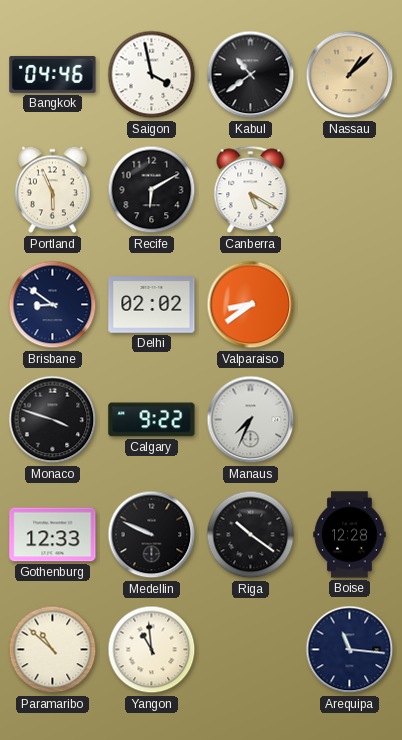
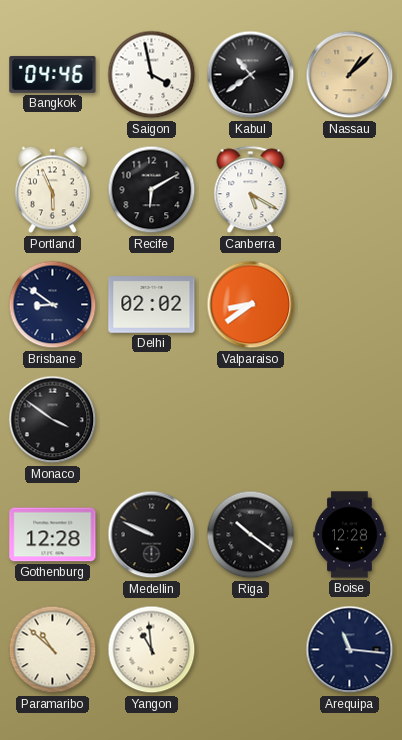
Monaco: 3:48 -> 3:51 (53, 420)
Calgary: 9:22 -> none (152, 420)
Manaus: 7:34 -> none (251, 420)
Gothenburg: 12:33 -> 12:28 (53, 535)
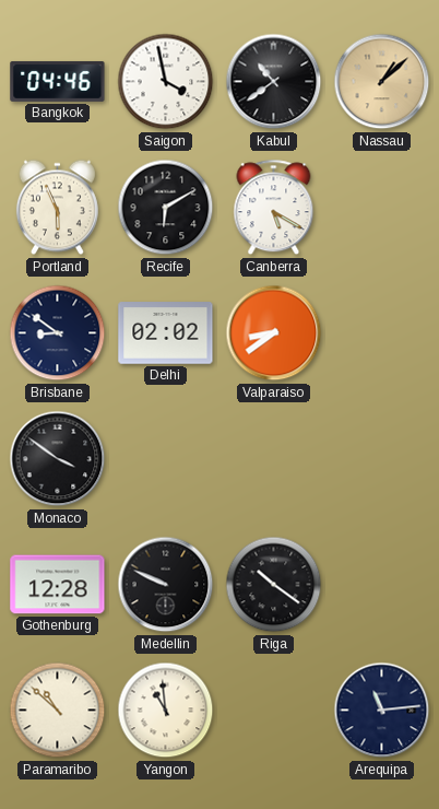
Boise: 12:28 -> none (350, 535)
Arequipa: 11:16 -> 11:14 (382, 711)
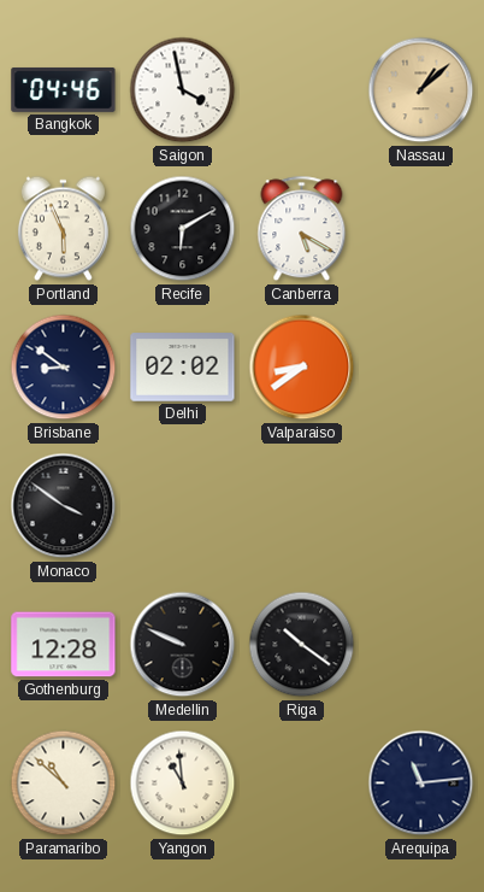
Kabul: 10:39 -> none (274, 82)
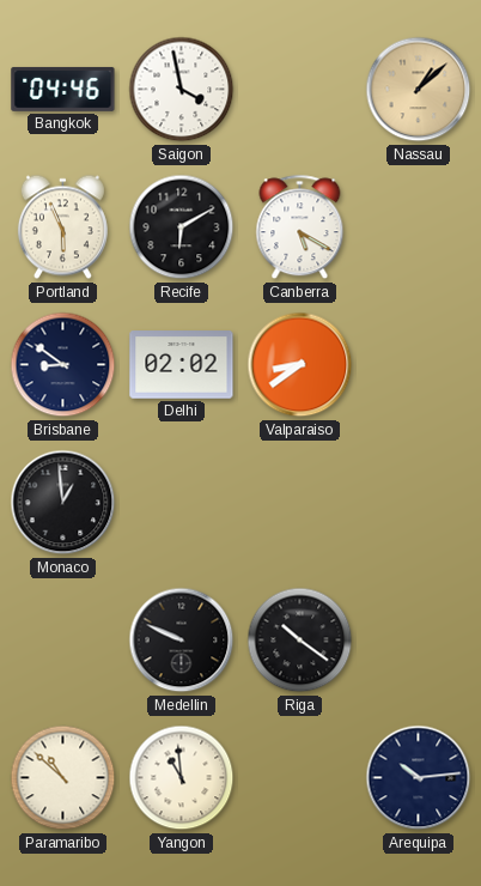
Monaco: 3:51 -> 12:59 (63, 503)
Gothenburg: 12:28 -> none (64, 645)
Arequipa: 11:14 -> 10:14 (419, 778)
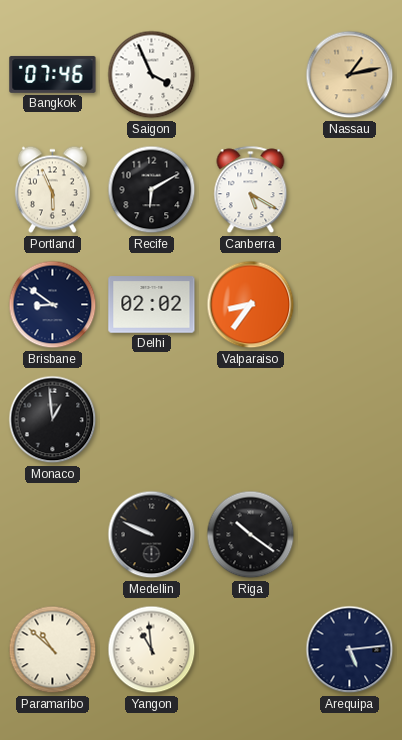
Bangkok: 04:46 -> 07:46 (53, 74)
Saigon: 3:58 -> 3:56 (152, 75)
Nassau: 1:08 -> 1:13 (350, 75)
Valparaiso: 8:39 -> 8:36 (251, 305)
Arequipa: 10:14 -> 5:14 (350, 650)
